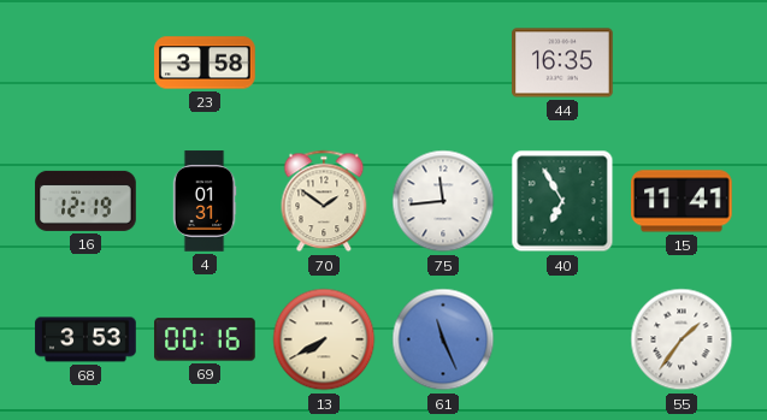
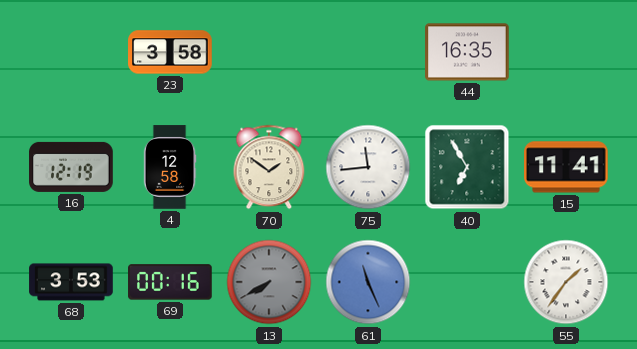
4: 01:31 -> 12:58 (170, 167)
13 dial: cream -> grey (269, 282)
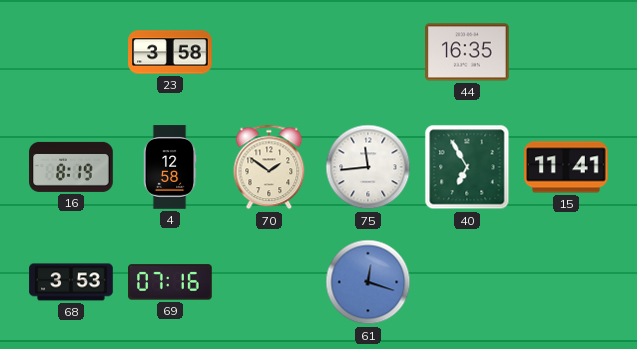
16: 12:19 -> 8:19 (71, 167)
69: 00:16 -> 07:16 (170, 282)
13: 7:40 -> none (269, 282)
61: 11:26 -> 12:18 (368, 282)
55: 1:36 -> none (566, 282)
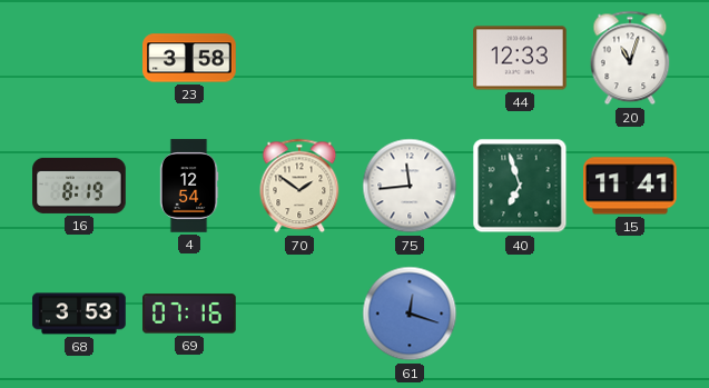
44: 16:35 -> 12:33 (520, 58)
20: none -> 11:03 (630, 58)
4: 12:58 -> 12:54 (189, 186)
40: 6:55 -> 6:57 (520, 186)
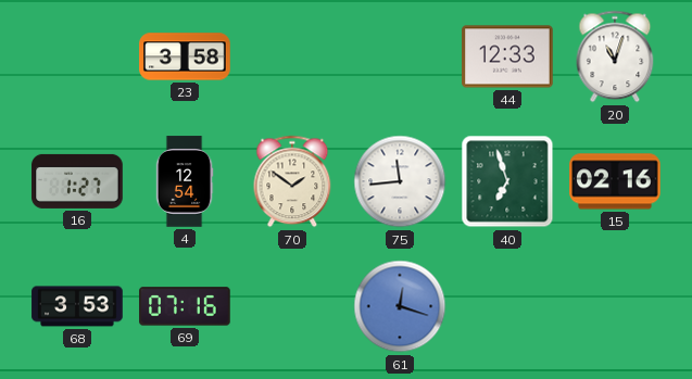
16: 8:19 -> 1:27 (77, 181)
15: 11:41 -> 02:16 (615, 181)
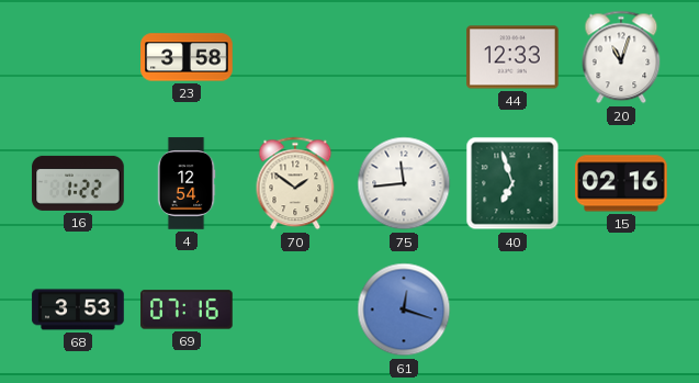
16: 1:27 -> 1:22 (78, 183)
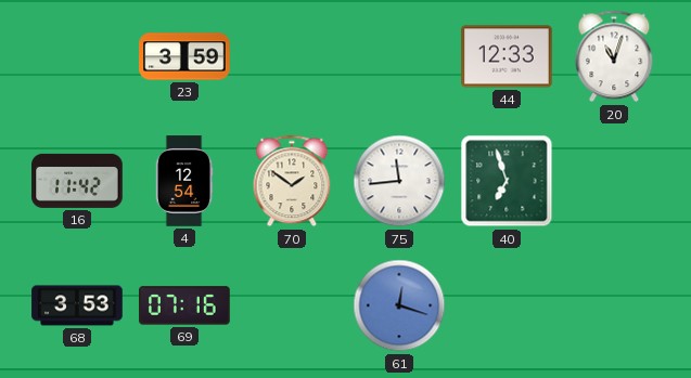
23: 3:58 -> 3:59 (184, 56)
16: 1:22 -> 11:42 (77, 181)
15: 02:16 -> none (621, 183)
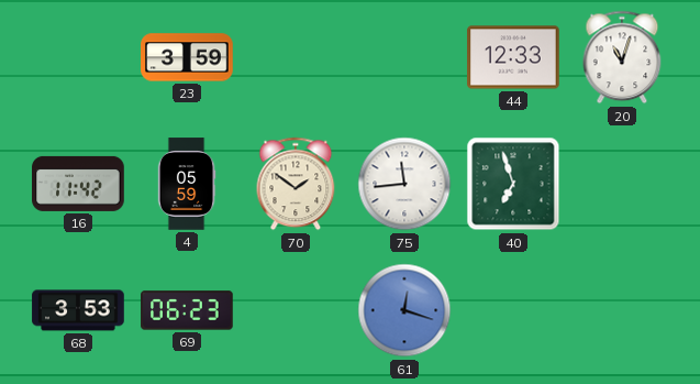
4: 12:54 -> 05:59 (187, 184)
69: 07:16 -> 06:23 (187, 310)
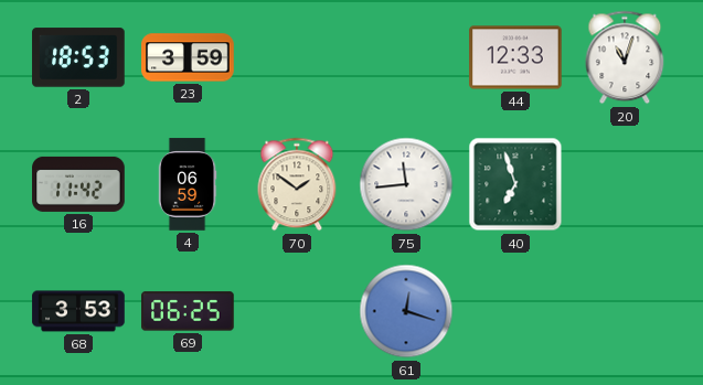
2: none -> 18:53 (78, 57)
4: 05:59 -> 06:59 (188, 184)
69: 06:23 -> 06:25 (188, 311)
